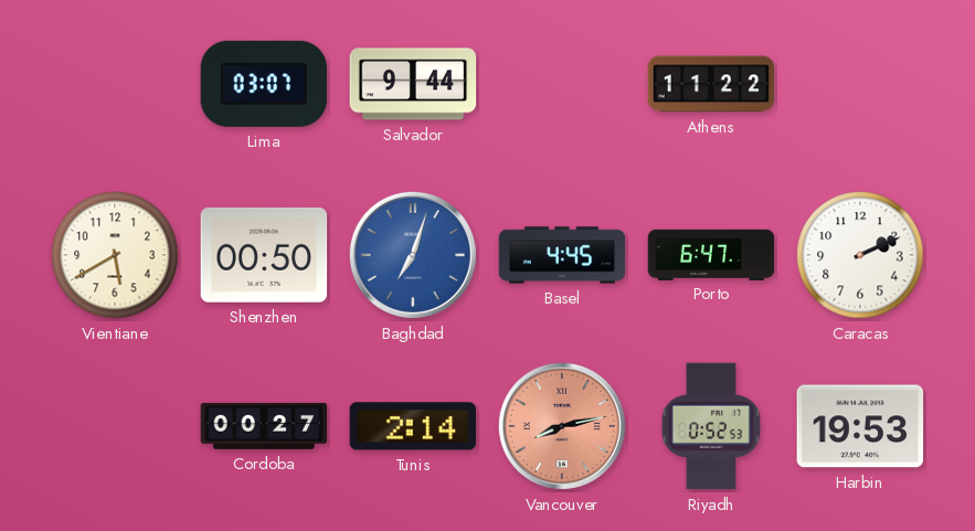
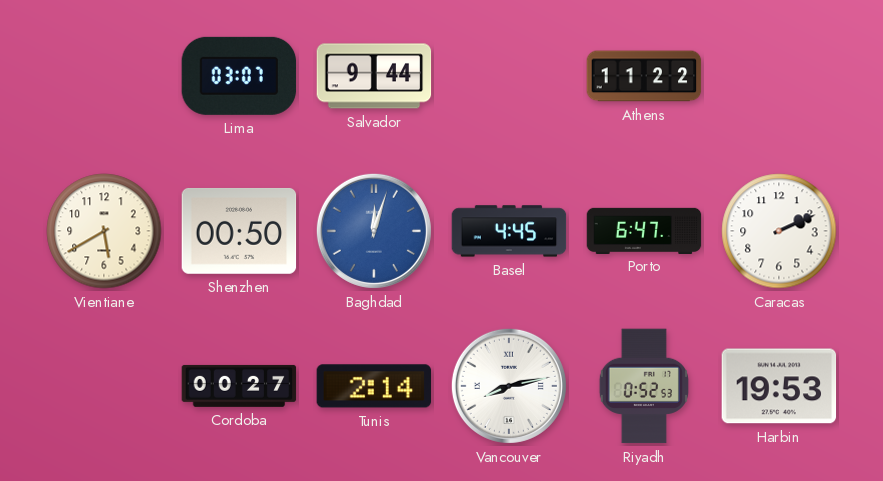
Baghdad: 7:03 -> 12:03 (374, 231)
Vancouver dial: salmon -> white (509, 386)
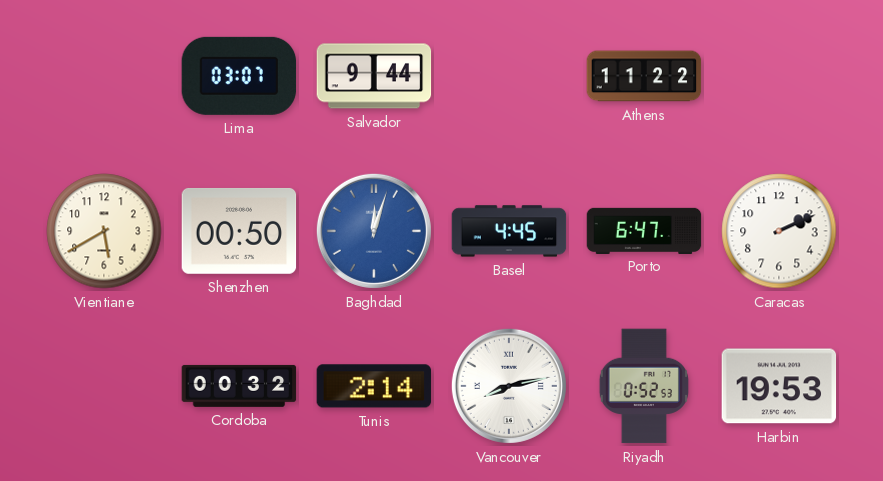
Cordoba: 00:27 -> 00:32 (239, 386)
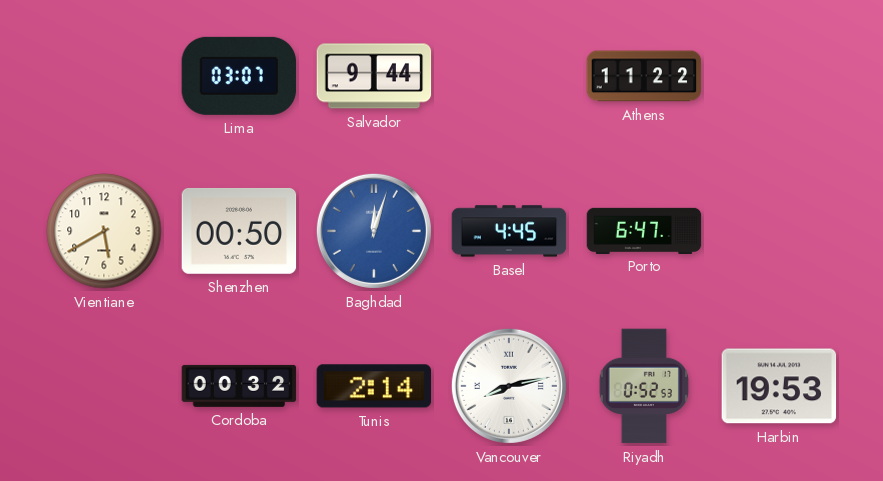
Caracas: 2:11 -> none (779, 231)
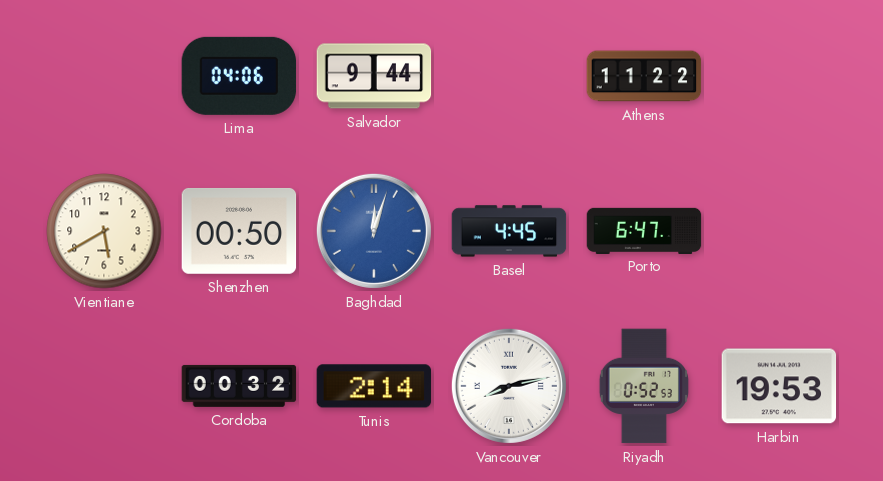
Lima: 03:07 -> 04:06 (239, 76)
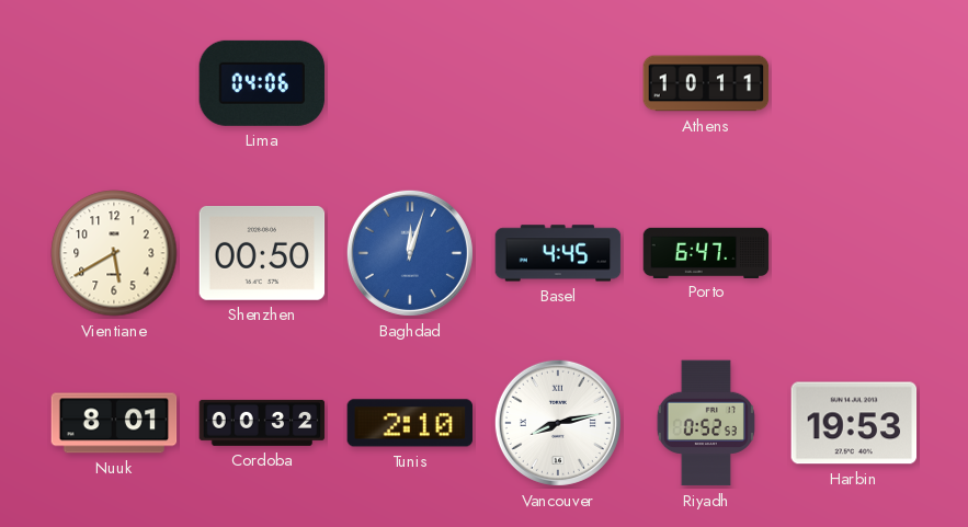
Salvador: 9:44 -> none (374, 76)
Athens: 11:22 -> 10:11 (706, 83)
Nuuk: none -> 8:01 (114, 423)
Tunis: 2:14 -> 2:10 (410, 423)
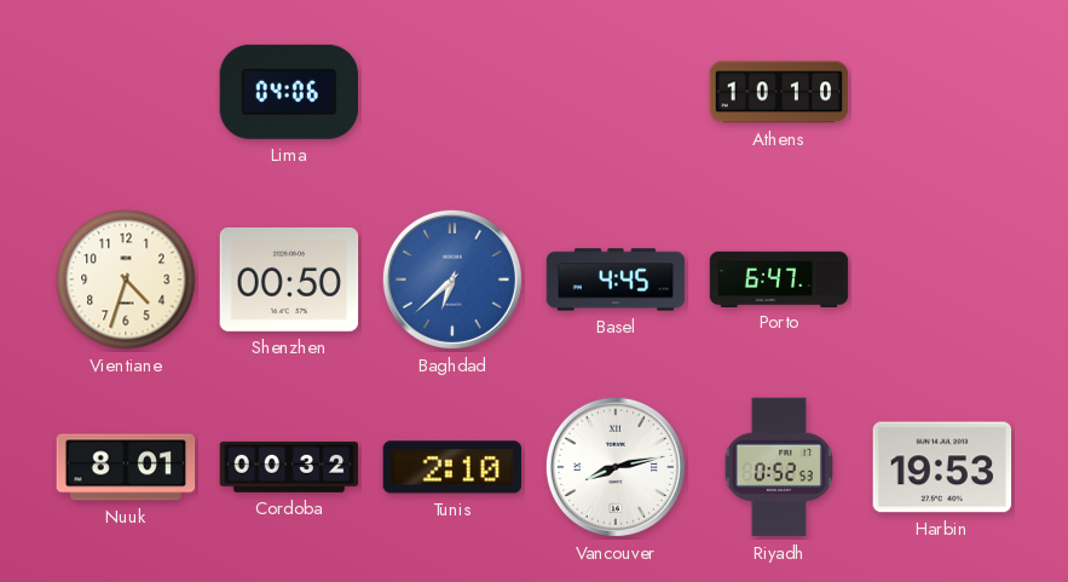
Athens: 10:11 -> 10:10 (779, 92)
Vientiane: 5:40 -> 4:33 (126, 280)
Baghdad: 12:03 -> 6:38 (452, 280)
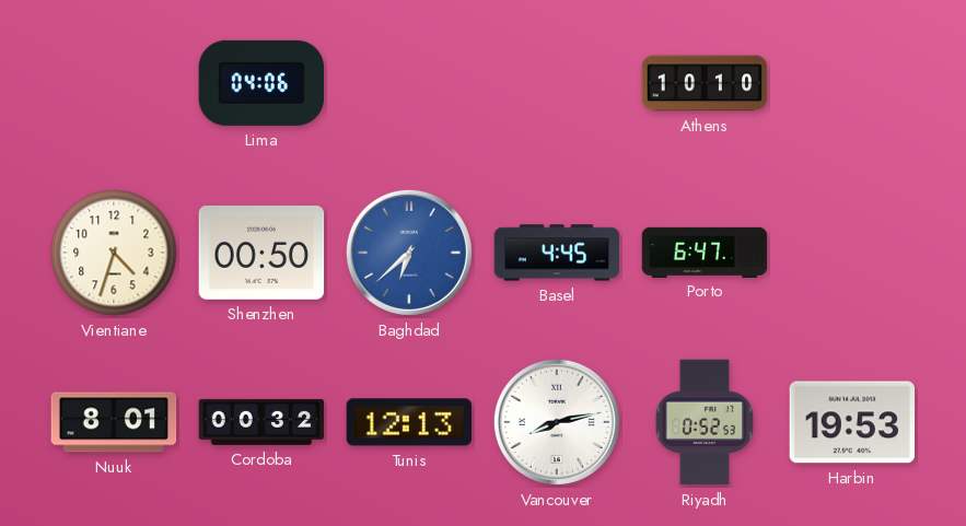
Tunis: 2:10 -> 12:13 (409, 422)
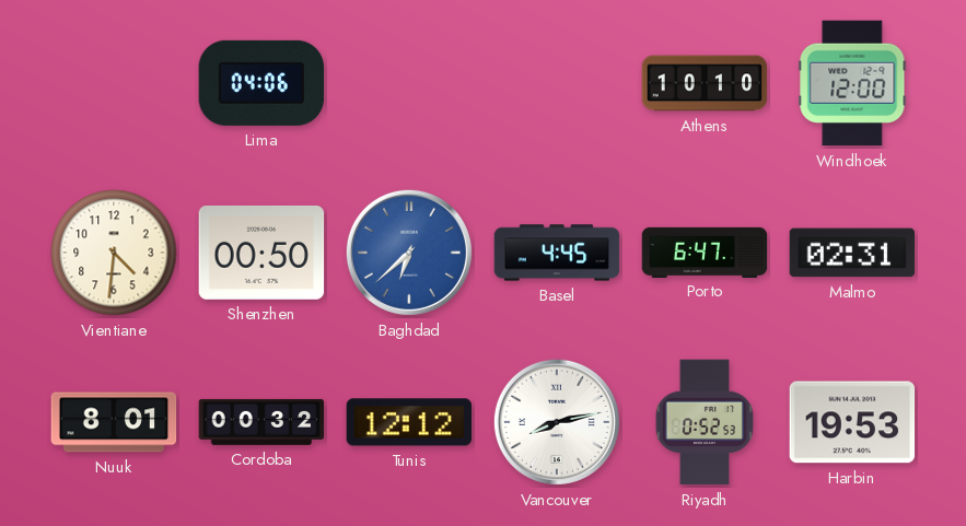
Windhoek: none -> 12:00 (852, 83)
Vientiane: 4:33 -> 4:31 (114, 253)
Malmo: none -> 02:31 (852, 253)
Tunis: 12:13 -> 12:12 (409, 422)
